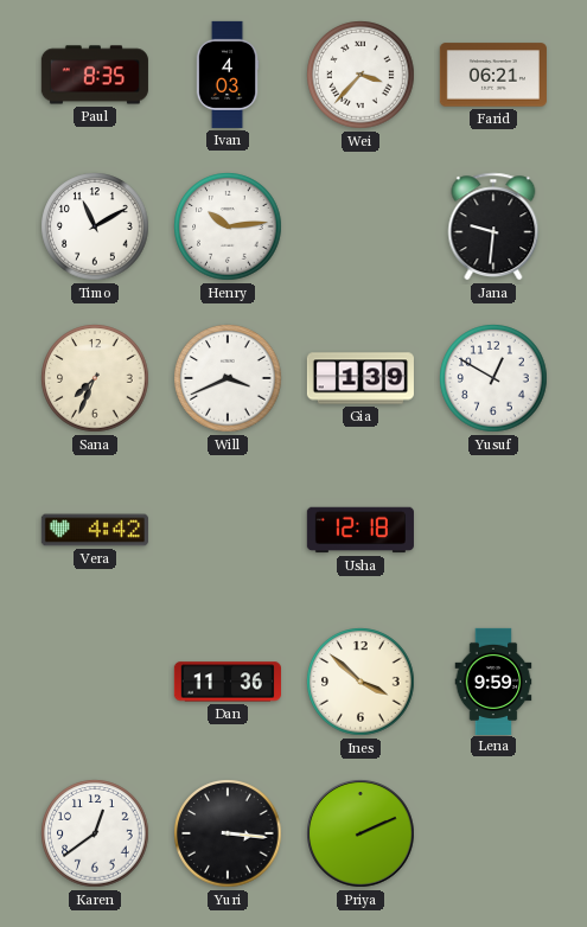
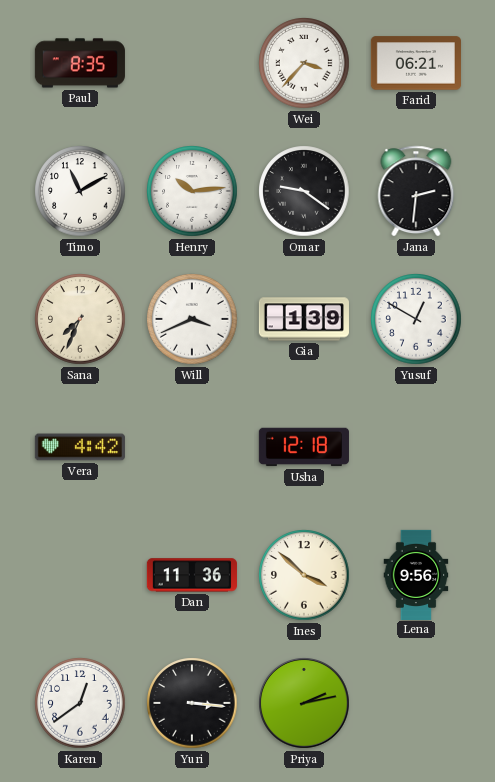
Ivan: 4:03 -> none (228, 75)
Omar: none -> 9:21 (304, 191)
Jana: 9:31 -> 2:31 (416, 191)
Lena: 9:59 -> 9:56 (416, 574)
Priya: 2:11 -> 2:13 (304, 703)
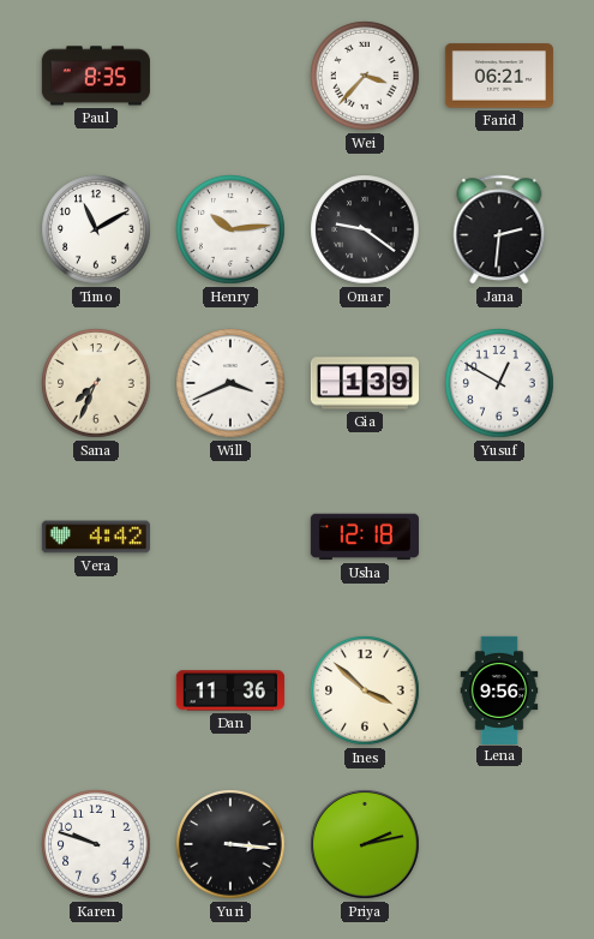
Karen: 12:39 -> 9:48 (96, 844)
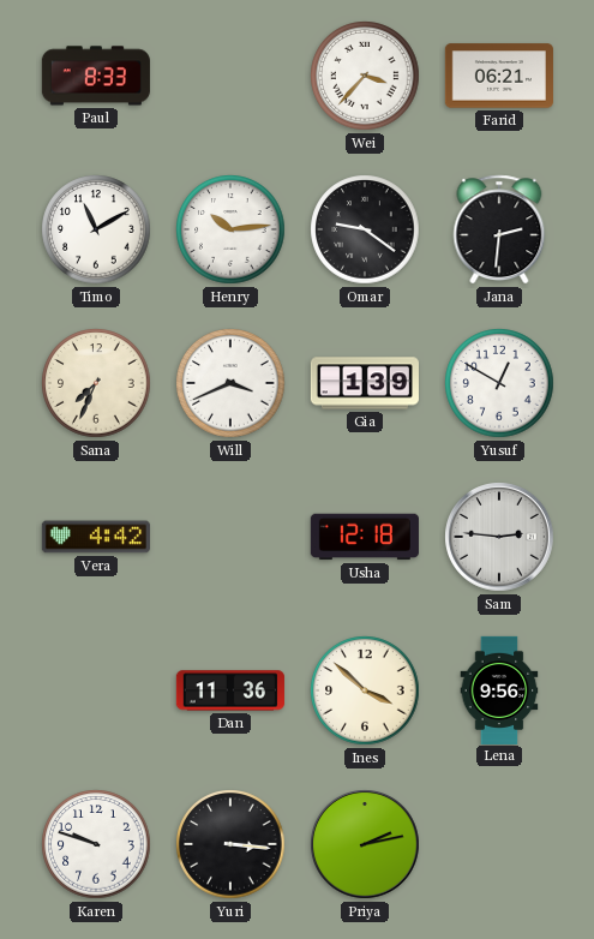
Paul: 8:35 -> 8:33 (96, 76)
Sam: none -> 2:46 (499, 537)
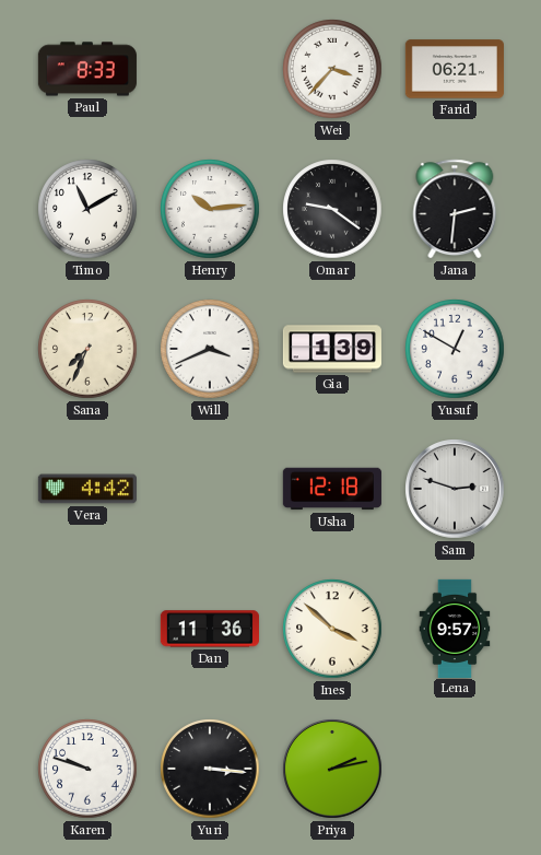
Sam: 2:46 -> 2:48 (455, 489)
Lena: 9:56 -> 9:57 (455, 628)
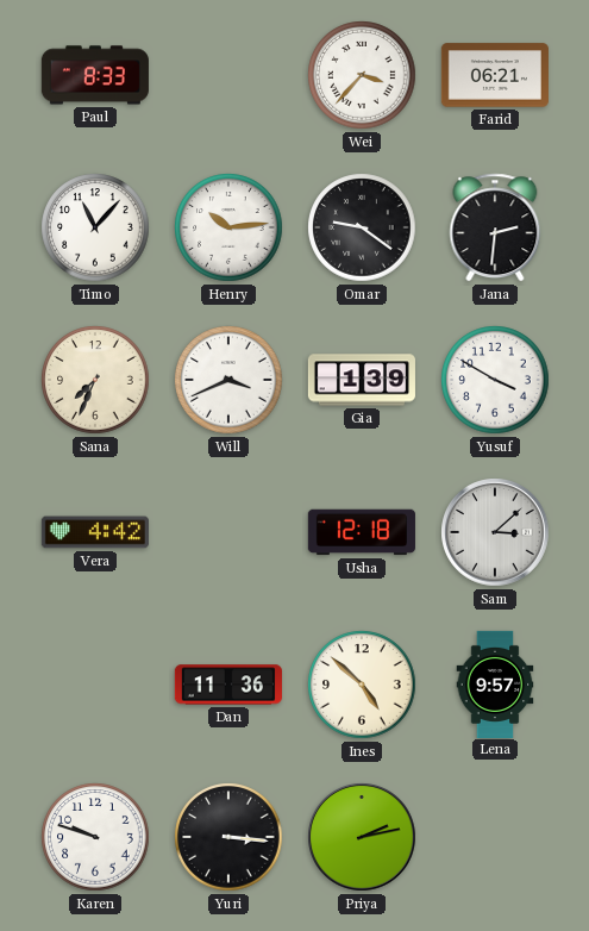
Timo: 11:10 -> 11:07 (95, 227)
Yusuf: 12:50 -> 3:50 (495, 380)
Sam: 2:48 -> 3:08 (495, 532)
Ines: 3:52 -> 4:52 (362, 685)
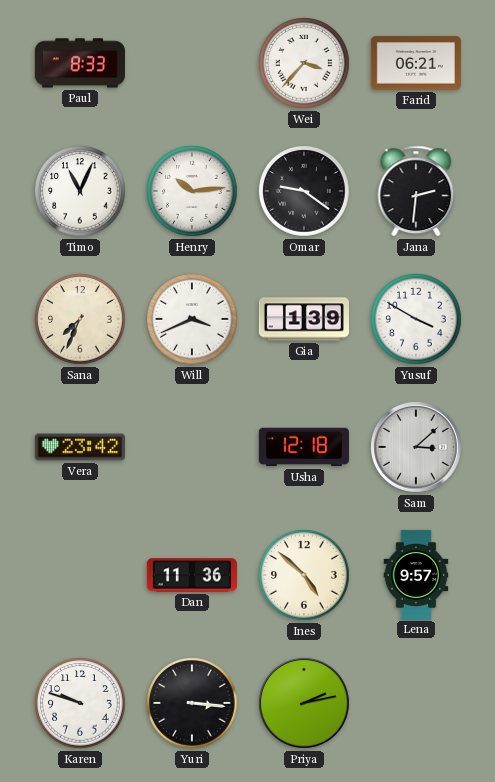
Timo: 11:07 -> 11:04 (80, 191)
Vera: 4:42 -> 23:42 (80, 447)
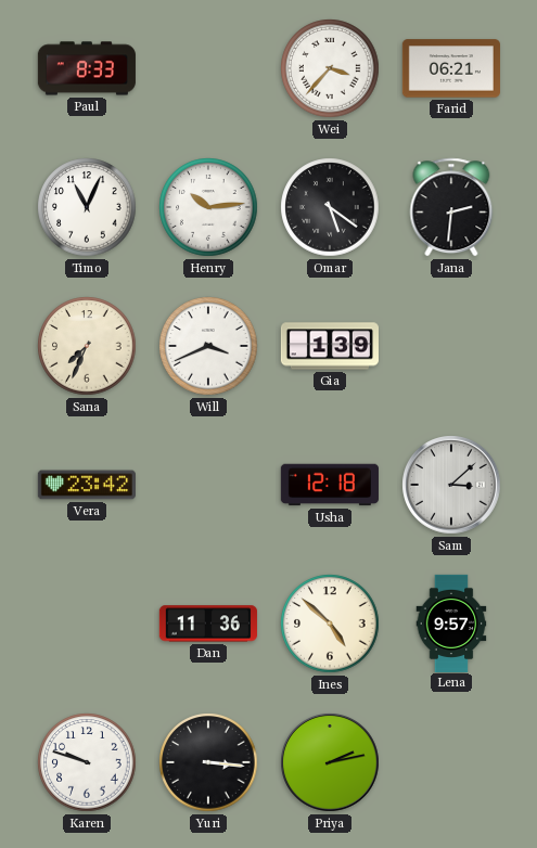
Omar: 9:21 -> 5:21 (330, 207)
Yusuf: 3:50 -> none (416, 319)
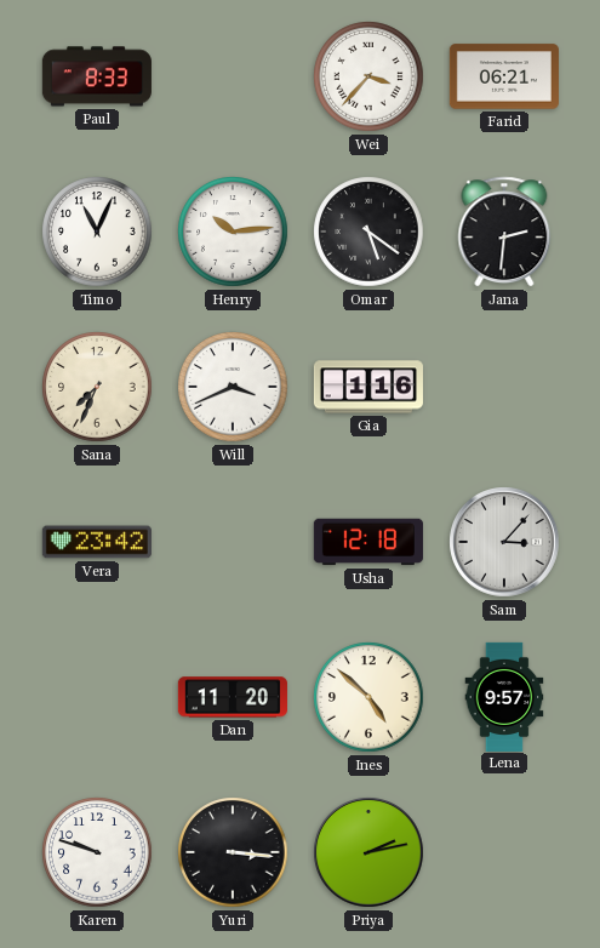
Gia: 1:39 -> 1:16 (368, 387)
Sam: 3:08 -> 3:07 (504, 542)
Dan: 11:36 -> 11:20 (233, 697)
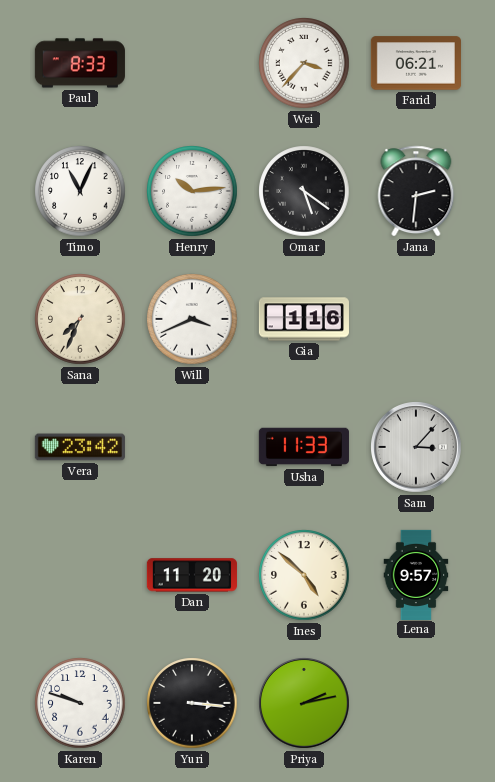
Usha: 12:18 -> 11:33 (304, 447)
